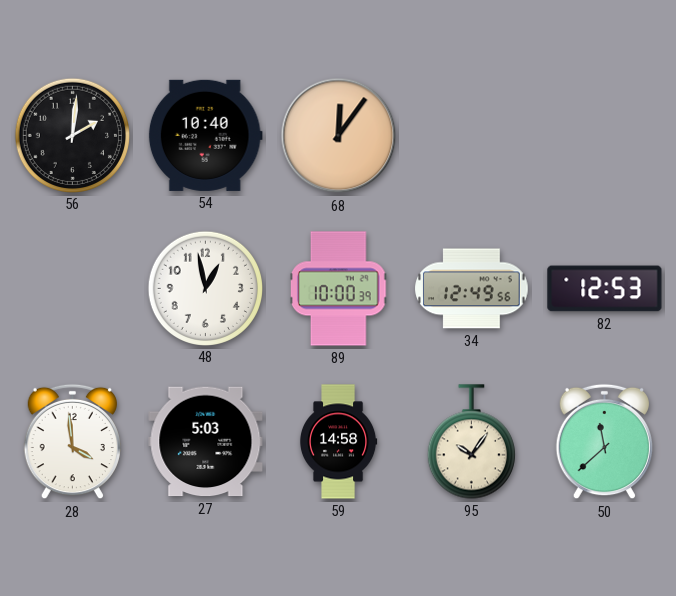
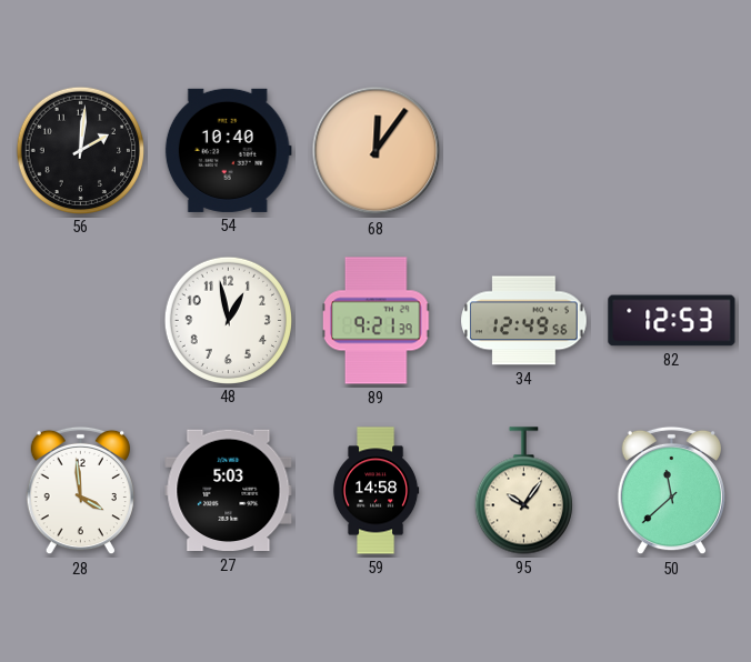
89: 10:00 -> 9:21 (377, 321)
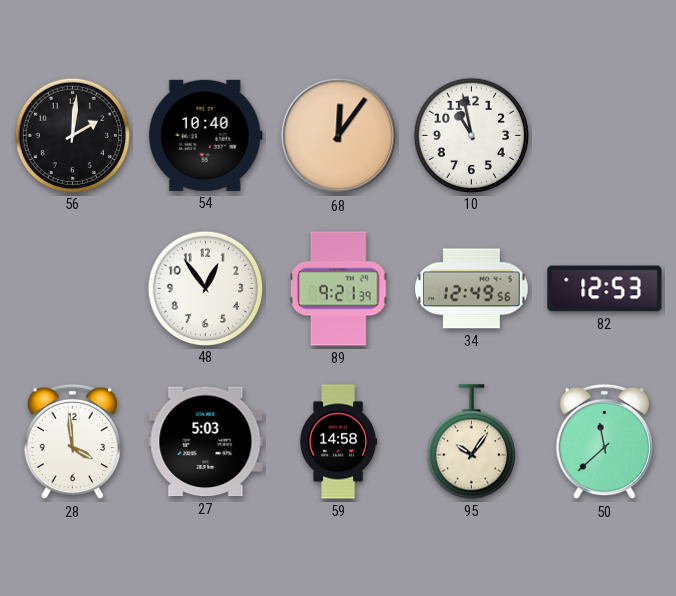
10: none -> 10:58 (471, 135)
48: 12:58 -> 12:54 (205, 288)
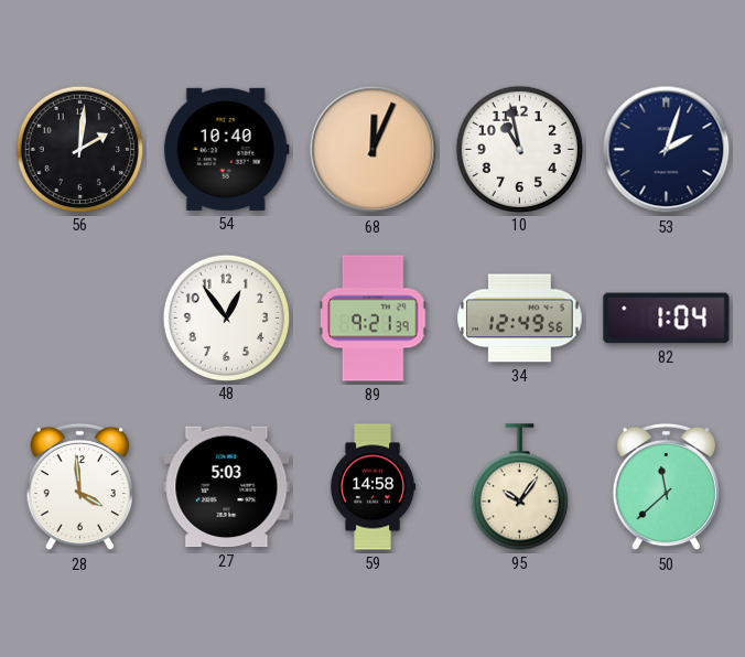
68: 12:06 -> 12:04 (374, 150)
53: none -> 2:03 (667, 150)
82: 12:53 -> 1:04 (667, 319)
